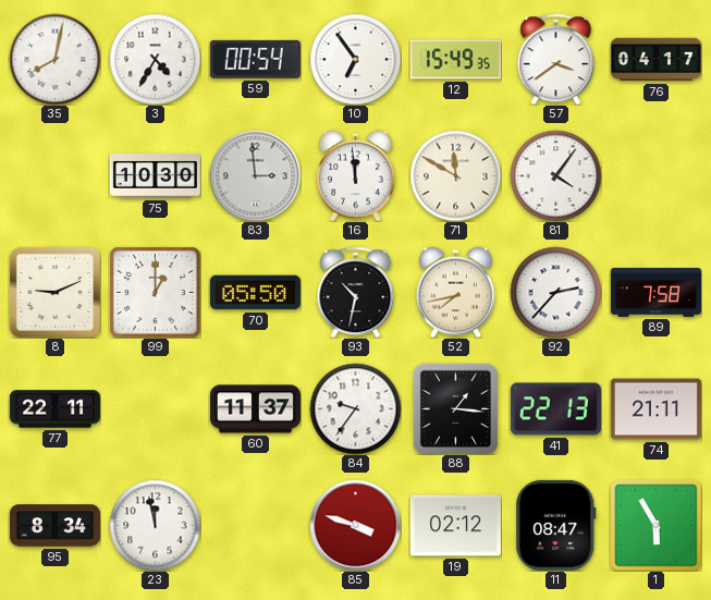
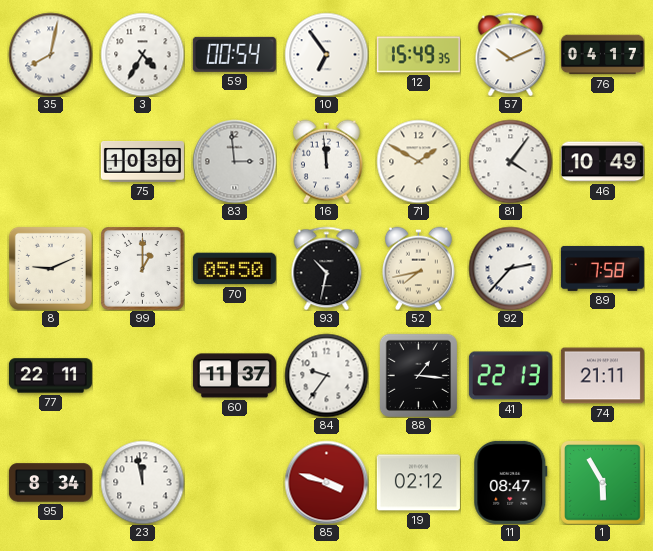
57: 3:39 -> 10:11 (511, 54)
71: 11:50 -> 1:50 (418, 161)
46: none -> 10:49 (602, 162)
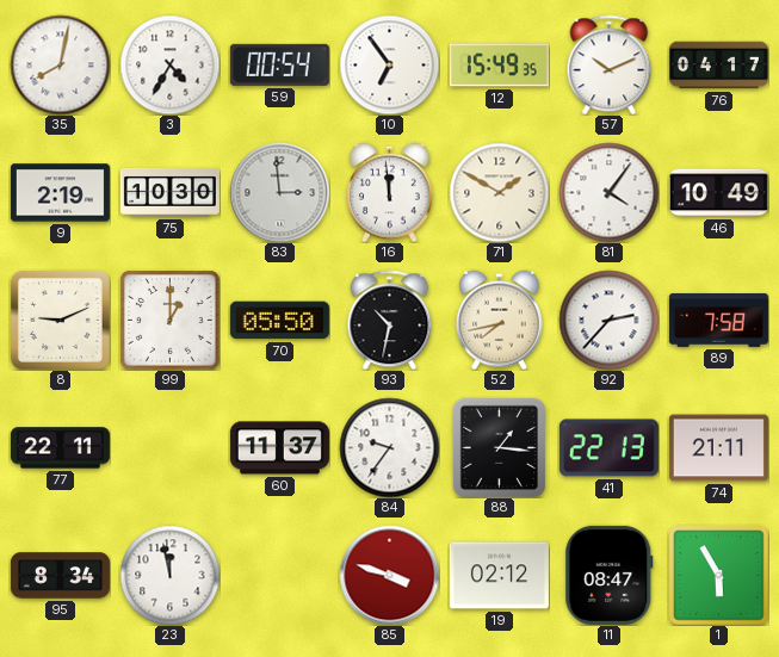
9: none -> 2:19 (60, 193)
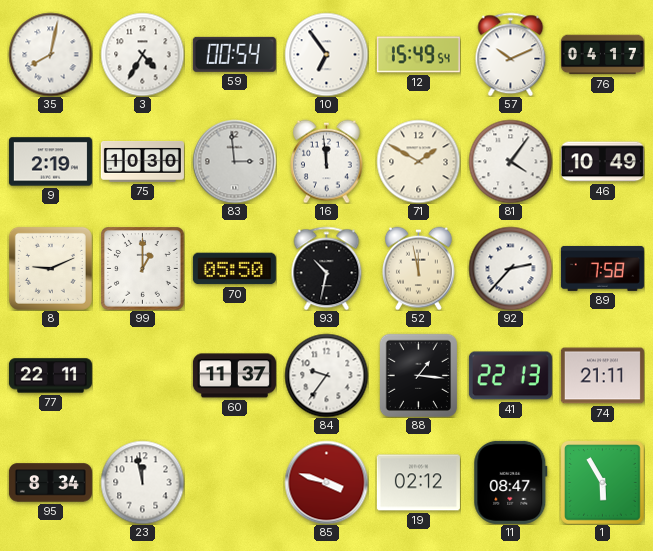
12: 15:49:35 -> 15:49:54 (418, 55)
52: 7:43 -> 11:58 (419, 268)
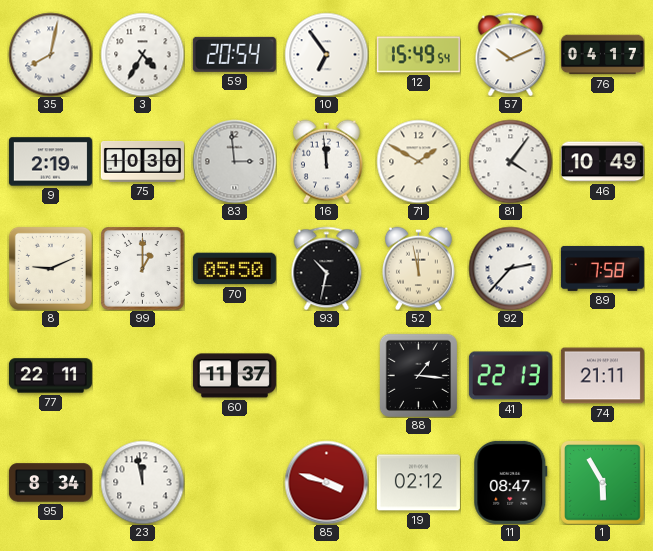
59: 00:54 -> 20:54 (234, 54)
84: 9:36 -> none (326, 375)
